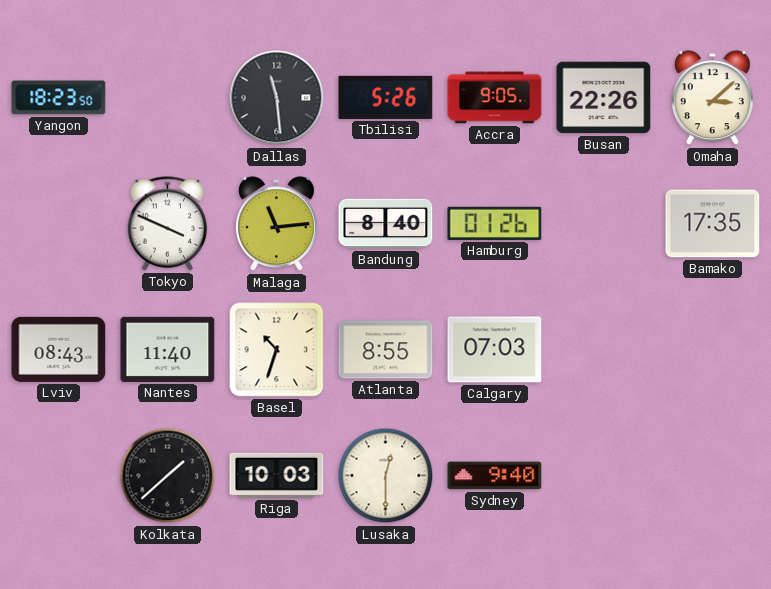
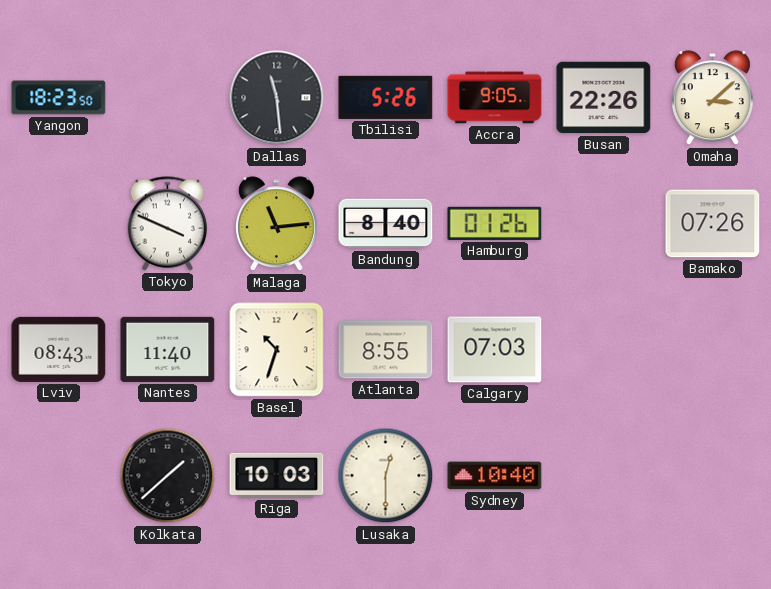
Bamako: 17:35 -> 07:26 (713, 224)
Sydney: 9:40 -> 10:40 (495, 476)
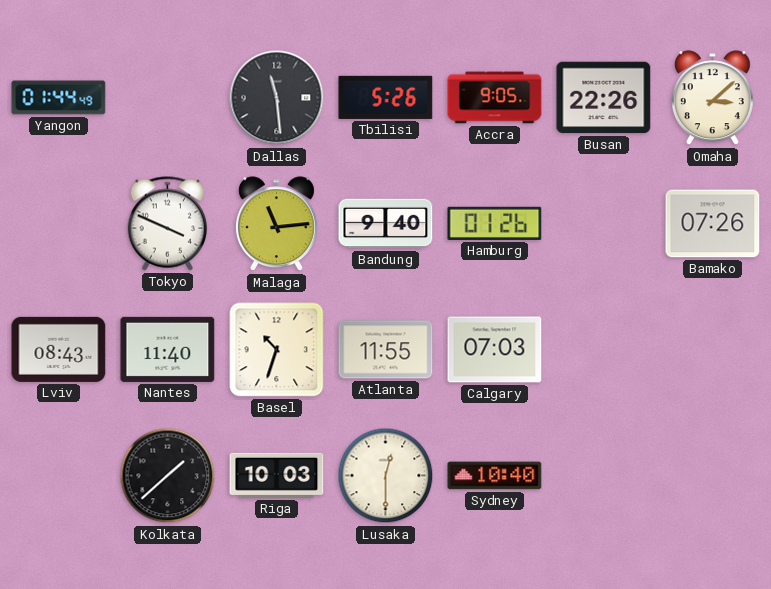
Yangon: 18:23 -> 01:44 (59, 98)
Bandung: 8:40 -> 9:40 (386, 224)
Atlanta: 8:55 -> 11:55 (386, 350)
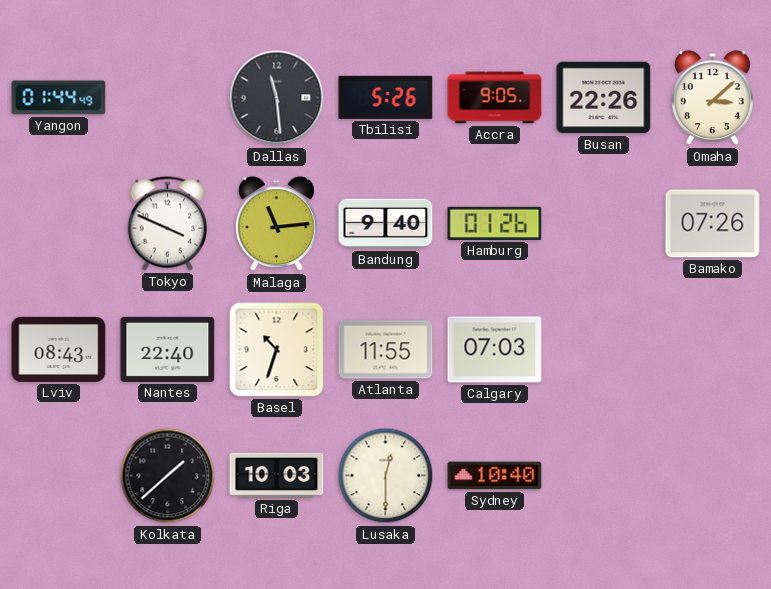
Nantes: 11:40 -> 22:40 (168, 349)
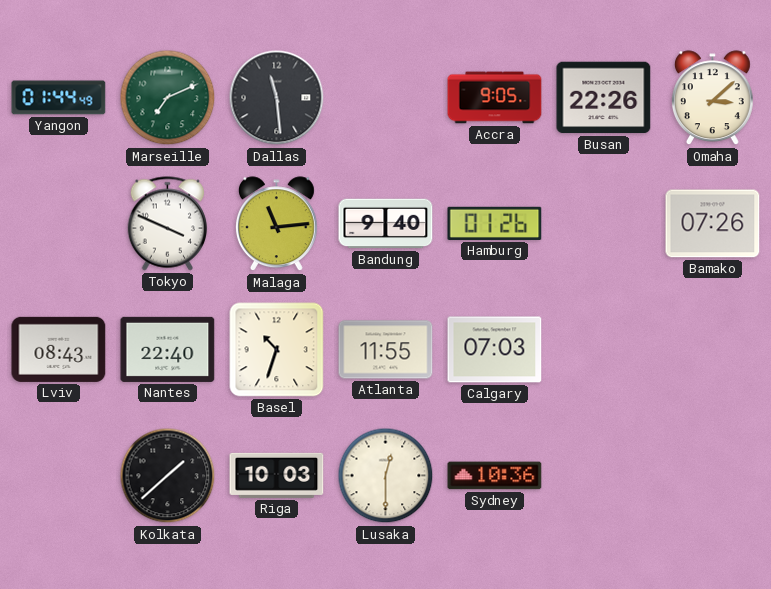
Marseille: none -> 7:11 (168, 98)
Tbilisi: 5:26 -> none (386, 97)
Sydney: 10:40 -> 10:36 (495, 476)
